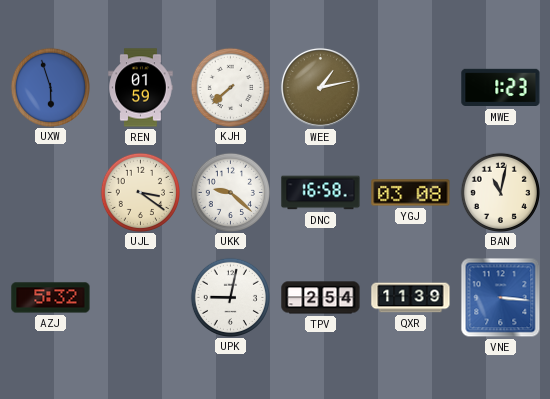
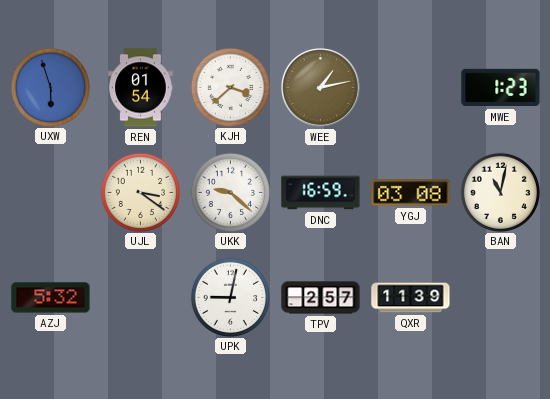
REN: 01:59 -> 01:54 (141, 88)
KJH: 7:38 -> 3:38 (230, 87)
DNC: 16:58 -> 16:59 (321, 193)
TPV: 2:54 -> 2:57 (321, 298)
VNE: 3:16 -> none (501, 298)
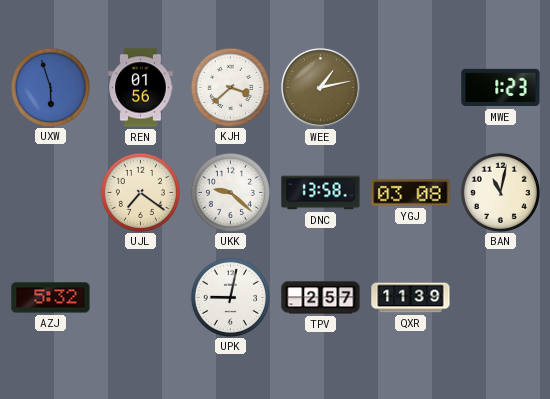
REN: 01:54 -> 01:56 (141, 88)
UJL: 3:21 -> 7:21 (140, 192)
DNC: 16:59 -> 13:58 (321, 193)
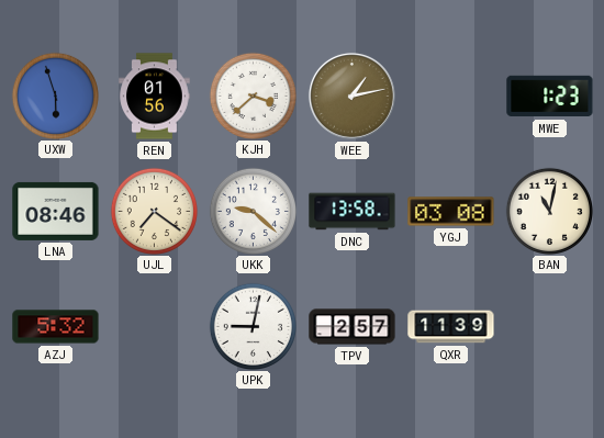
LNA: none -> 08:46 (56, 211)
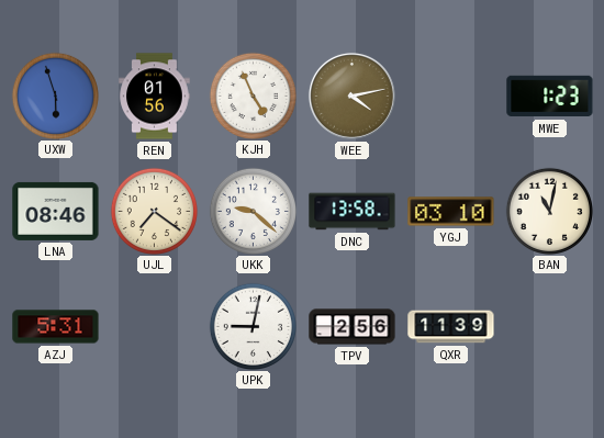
KJH: 3:38 -> 4:56 (253, 96)
WEE: 1:13 -> 4:13 (351, 96)
YGJ: 03:08 -> 03:10 (451, 212)
AZJ: 5:32 -> 5:31 (56, 327)
TPV: 2:57 -> 2:56 (353, 327)
